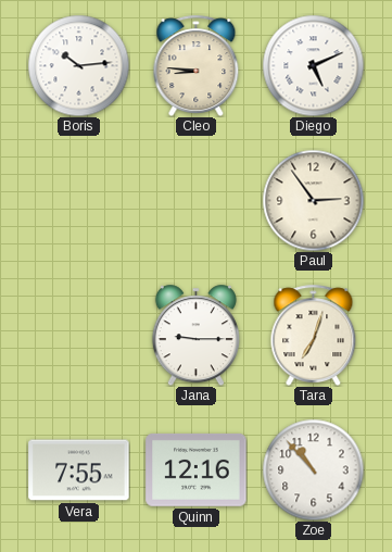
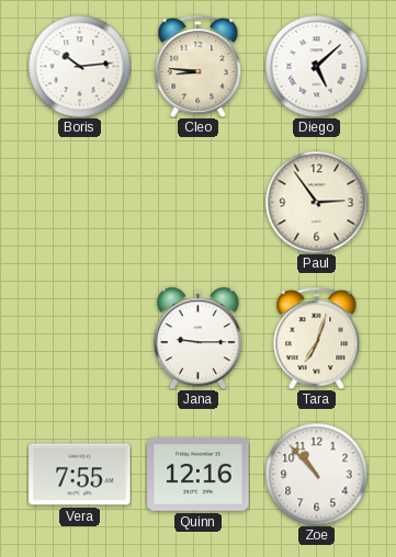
Diego: 5:11 -> 5:08 (316, 66)
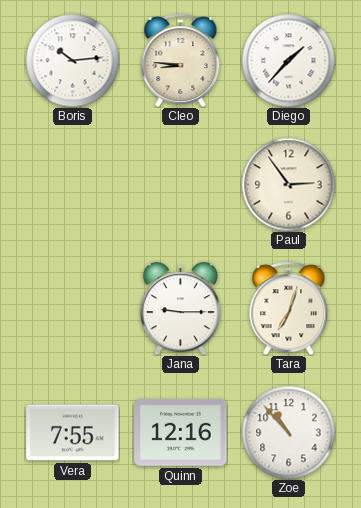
Diego: 5:08 -> 1:37 (288, 60)
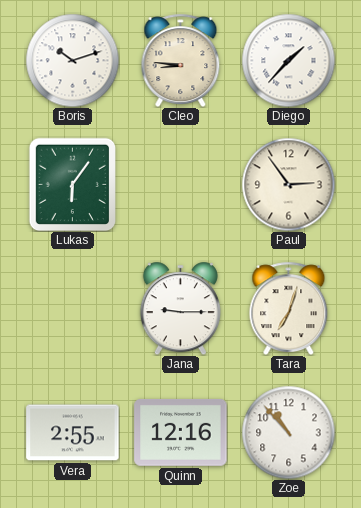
Boris: 10:14 -> 10:12 (72, 60)
Lukas: none -> 6:06 (73, 184)
Vera: 7:55 -> 2:55 (73, 433)
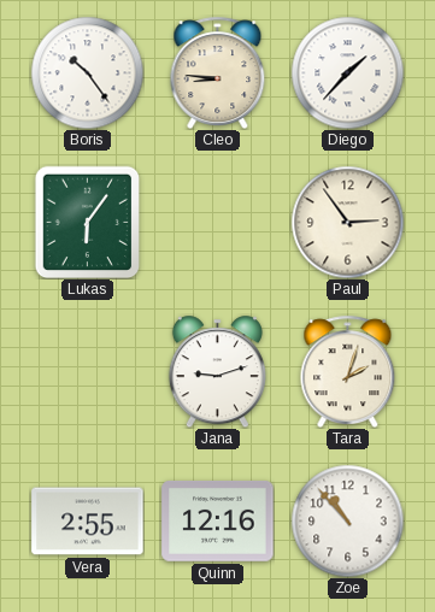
Boris: 10:12 -> 10:24 (87, 72)
Jana: 9:15 -> 9:12 (217, 371)
Tara: 7:03 -> 2:03 (348, 371)
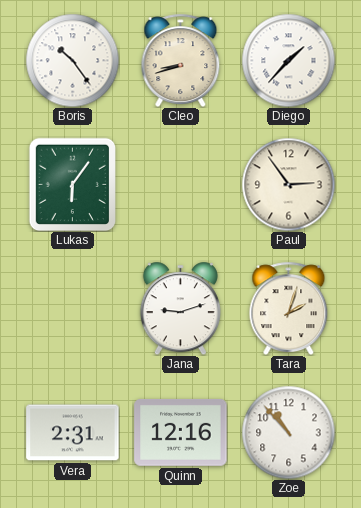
Cleo: 8:46 -> 8:42 (181, 60)
Vera: 2:55 -> 2:31 (73, 433)
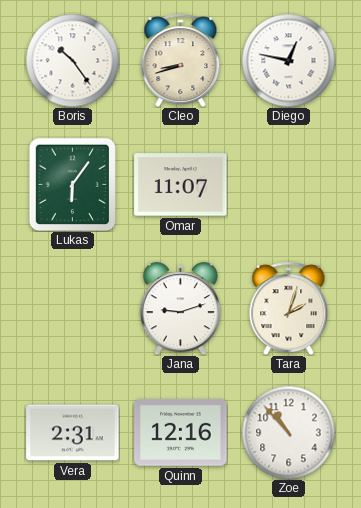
Diego: 1:37 -> 12:47 (288, 60)
Omar: none -> 11:07 (181, 185)
Paul: 2:54 -> none (288, 184)
